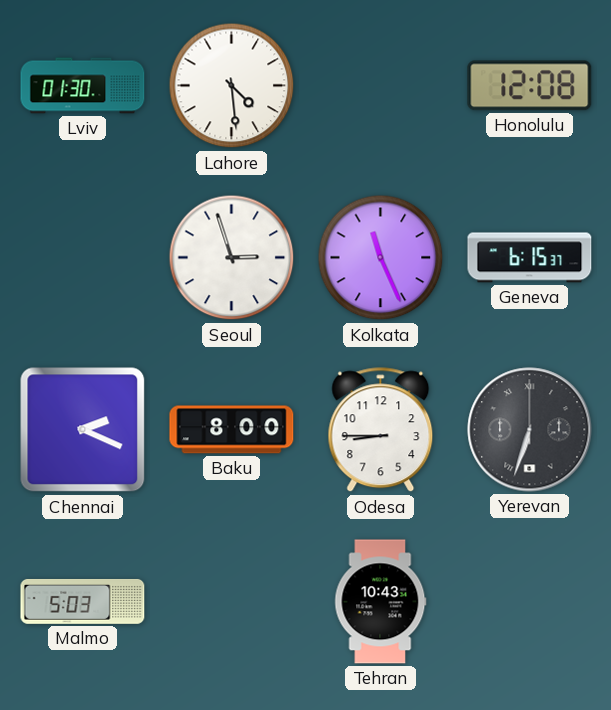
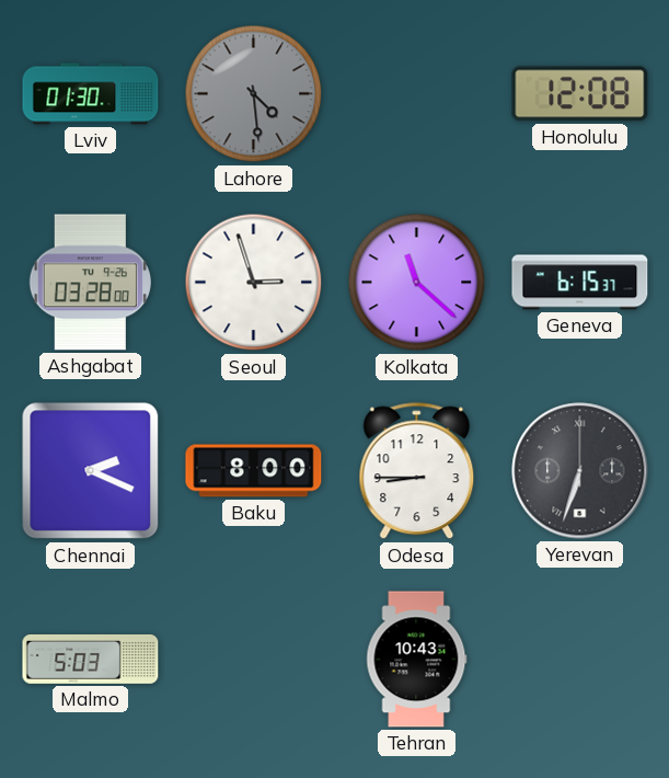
Lahore dial: white -> grey (254, 94)
Ashgabat: none -> 03:28 (90, 283)
Kolkata: 11:26 -> 11:22 (417, 283)
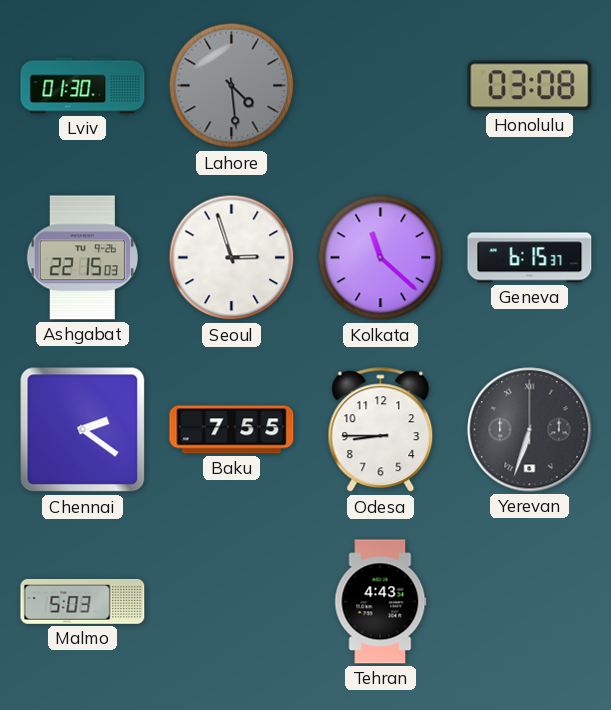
Honolulu: 12:08 -> 03:08 (530, 86)
Ashgabat: 03:28 -> 22:15 (82, 258)
Chennai: 2:19 -> 2:21 (83, 430)
Baku: 8:00 -> 7:55 (232, 430)
Tehran: 10:43 -> 4:43 (381, 602)
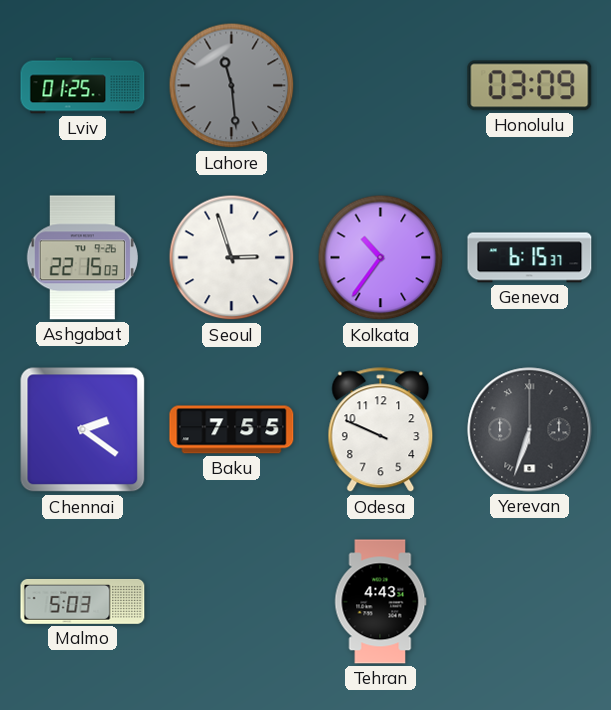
Lviv: 01:30 -> 01:25 (83, 86)
Lahore: 4:29 -> 11:29 (232, 86)
Honolulu: 03:08 -> 03:09 (530, 86)
Kolkata: 11:22 -> 10:36 (381, 258)
Odesa: 8:45 -> 9:49 (381, 430)
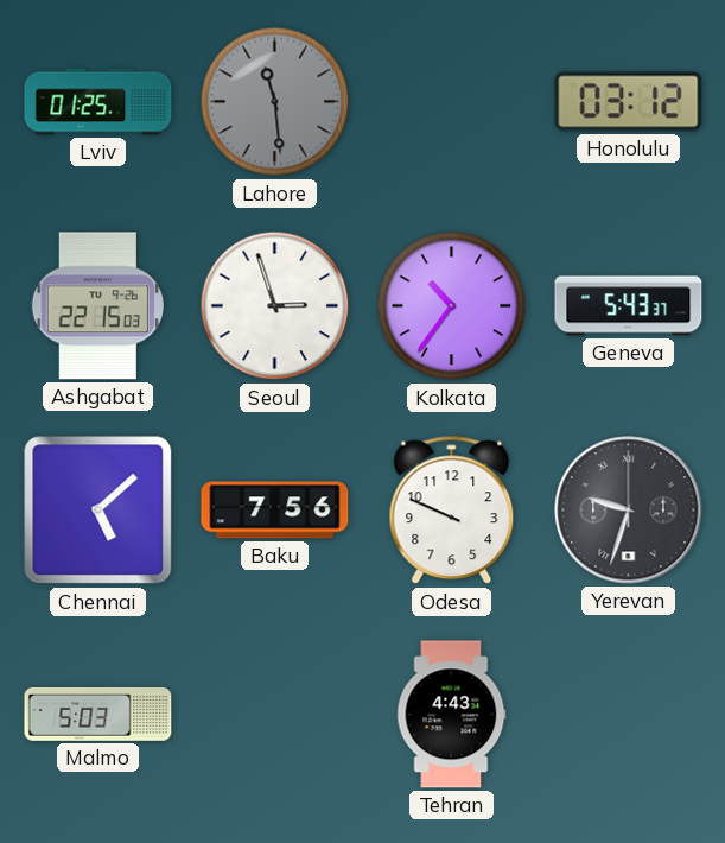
Honolulu: 03:09 -> 03:12 (629, 102)
Geneva: 6:15 -> 5:43 (629, 306)
Chennai: 2:21 -> 5:08 (98, 511)
Baku: 7:55 -> 7:56 (275, 511)
Yerevan: 6:33 -> 9:33 (629, 511)
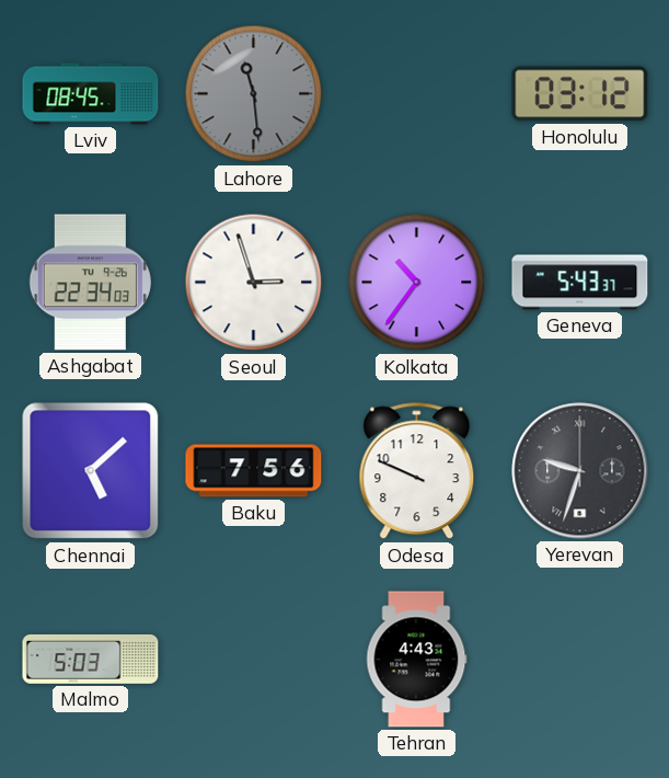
Lviv: 01:25 -> 08:45 (91, 94)
Ashgabat: 22:15 -> 22:34 (90, 283)
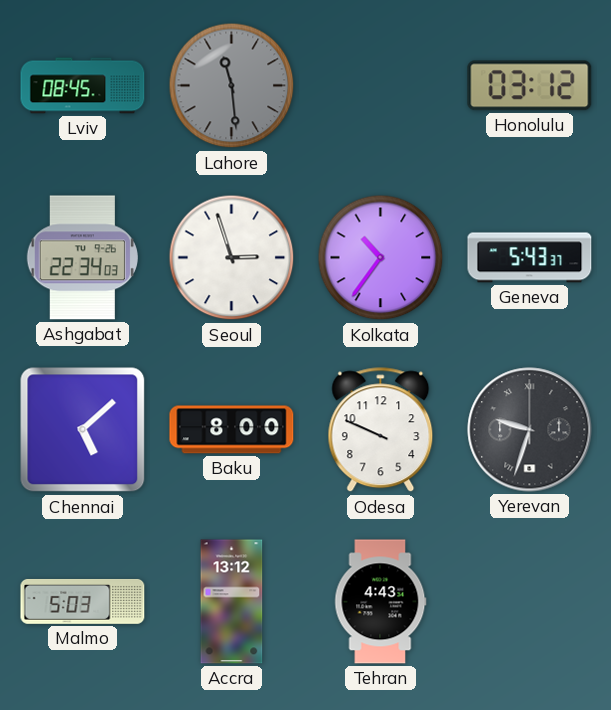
Baku: 7:56 -> 8:00 (232, 430)
Accra: none -> 13:12 (232, 602)
